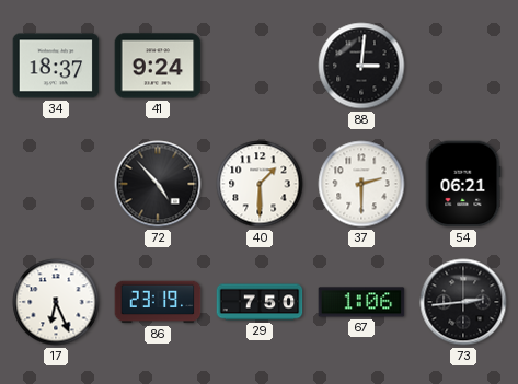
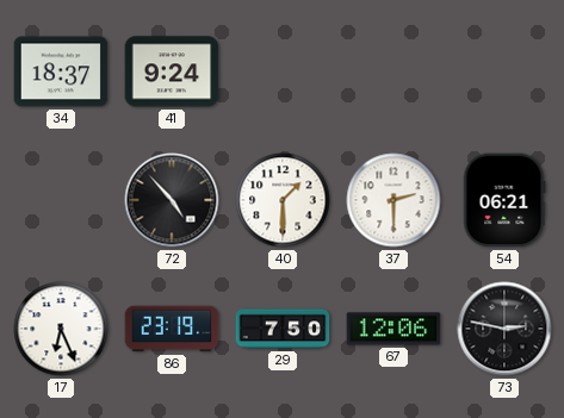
88: 3:01 -> none (361, 66)
67: 1:06 -> 12:06 (393, 329)
73: 2:44 -> 2:47 (504, 329)
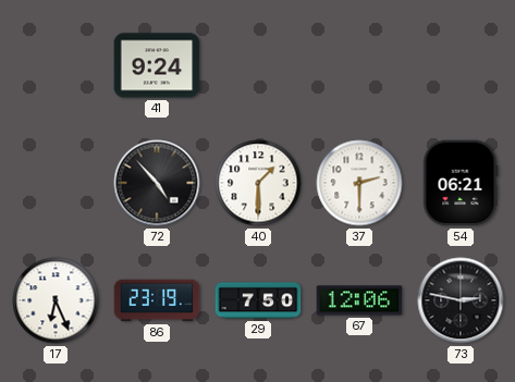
34: 18:37 -> none (61, 71)
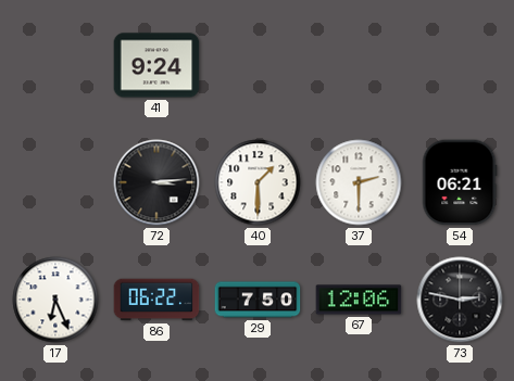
72: 4:53 -> 3:14 (156, 182)
86: 23:19 -> 06:22 (156, 300)
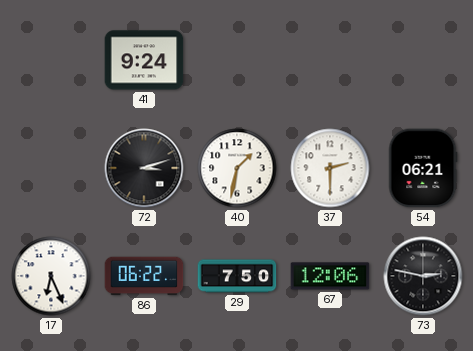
72: 3:14 -> 3:12 (144, 168)
40: 1:30 -> 1:32 (237, 168)
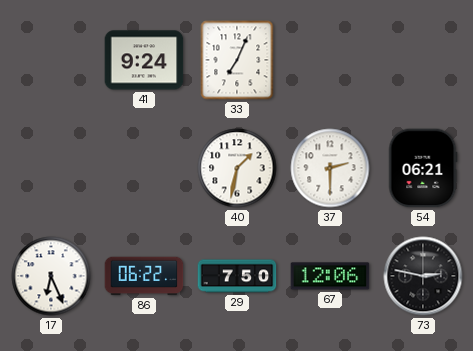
33: none -> 7:04 (237, 60)
72: 3:12 -> none (144, 168)
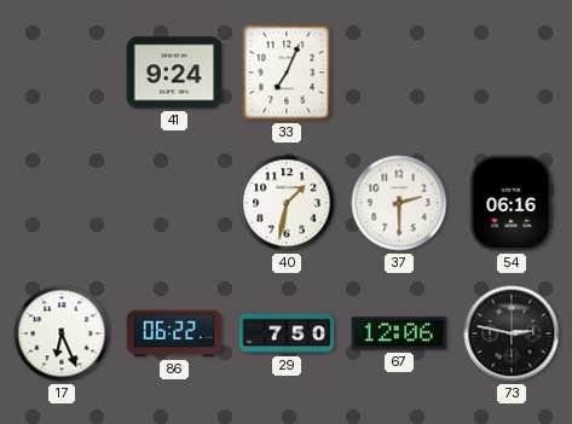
54: 06:21 -> 06:16 (512, 203)
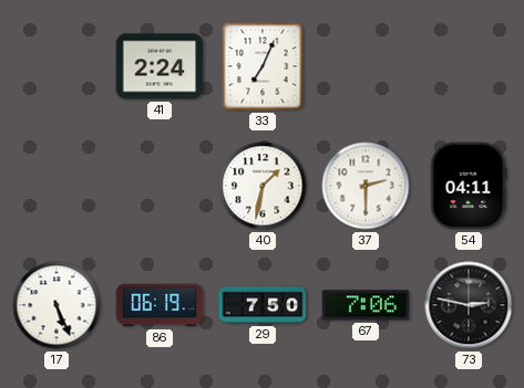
41: 9:24 -> 2:24 (160, 66)
54: 06:16 -> 04:11 (469, 186)
17: 6:26 -> 5:26 (56, 305)
86: 06:22 -> 06:19 (160, 305)
67: 12:06 -> 7:06 (366, 305)
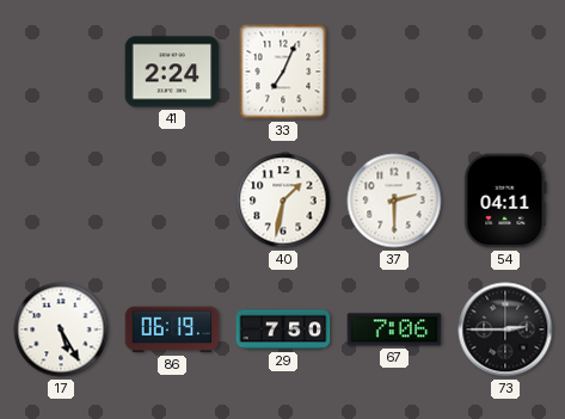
17: 5:26 -> 5:25 (61, 329)
73: 2:47 -> 2:45 (505, 329)
